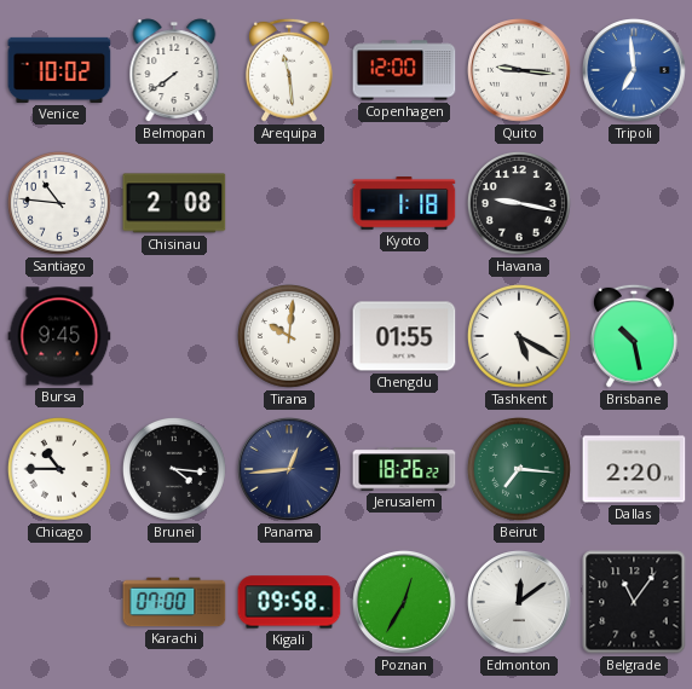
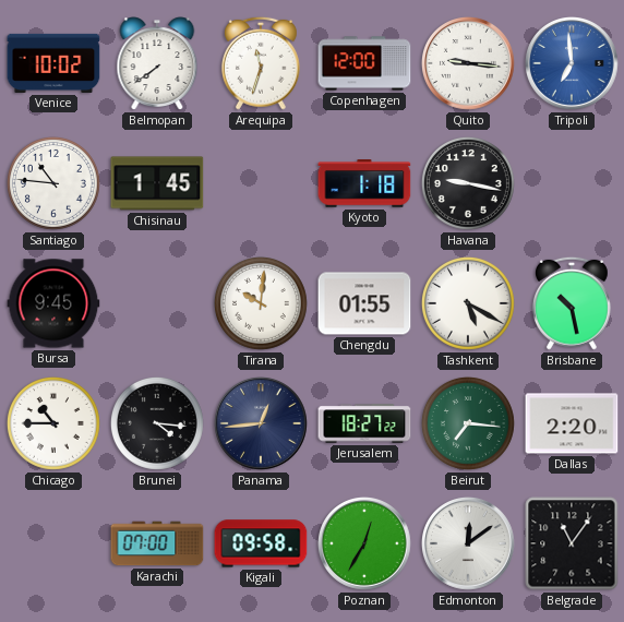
Arequipa: 11:29 -> 11:33 (261, 63)
Chisinau: 2:08 -> 1:45 (157, 183)
Jerusalem: 18:26 -> 18:27 (364, 423)
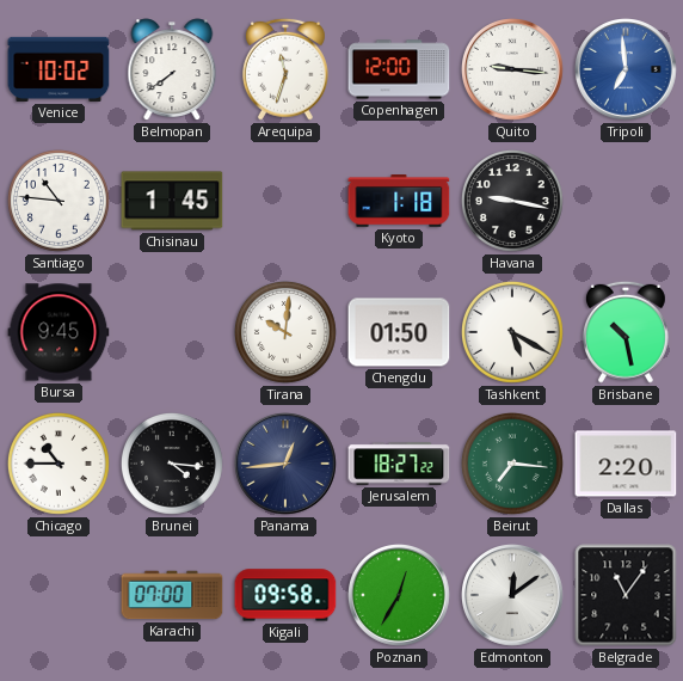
Chengdu: 01:55 -> 01:50 (399, 332)
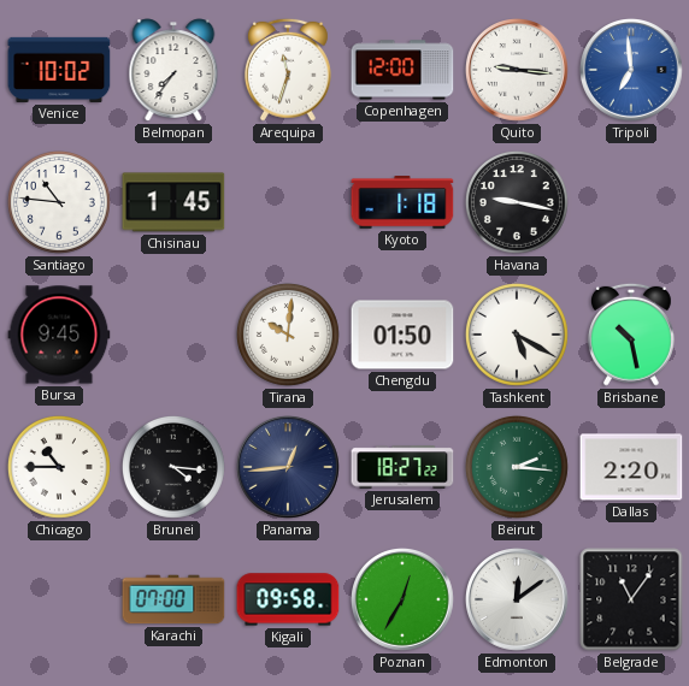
Belmopan: 7:39 -> 7:36 (173, 70)
Beirut: 7:16 -> 2:16 (517, 467)
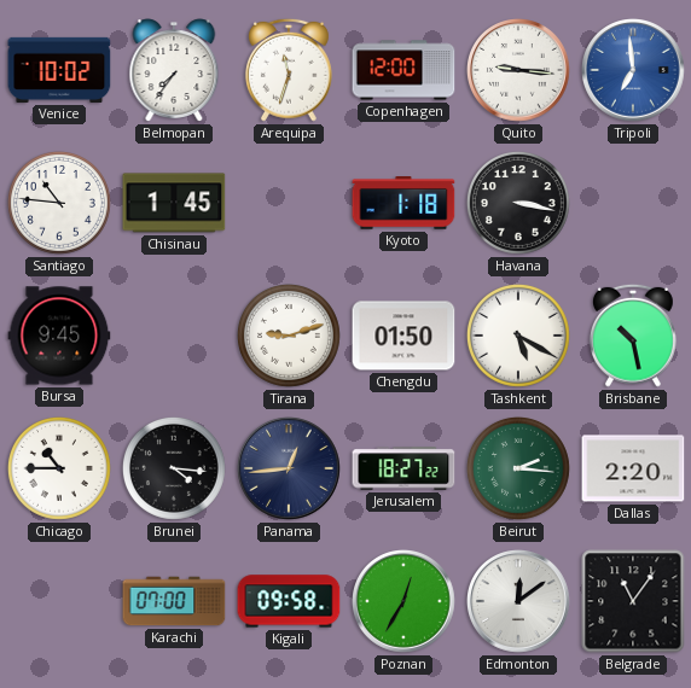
Havana: 9:17 -> 3:17 (518, 203)
Tirana: 10:01 -> 9:12 (289, 336)
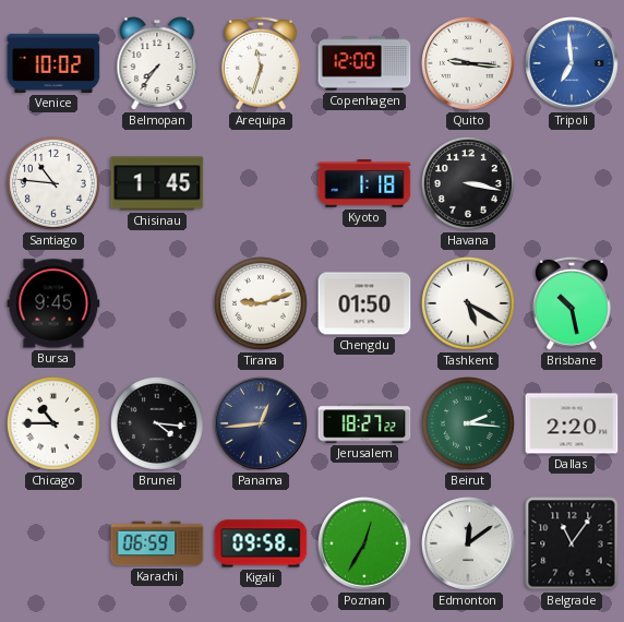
Karachi: 07:00 -> 06:59 (157, 543)
